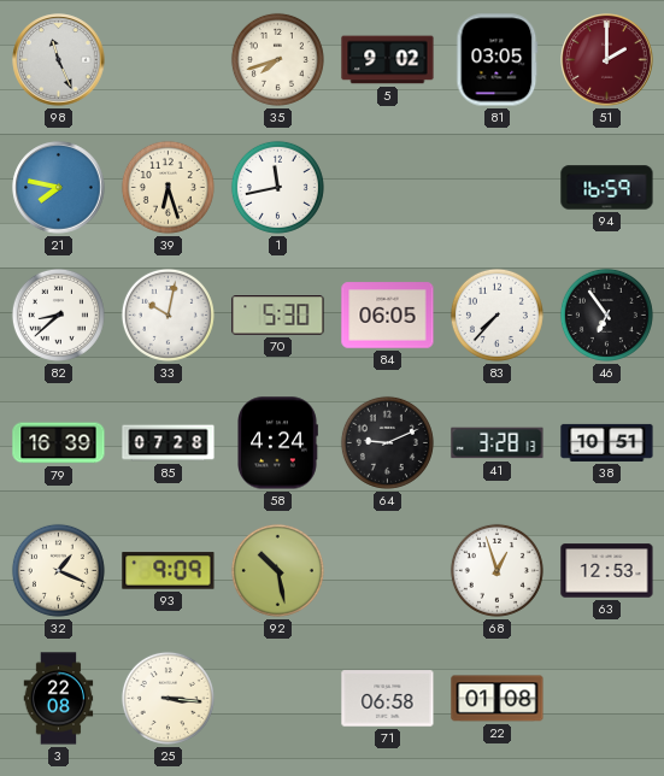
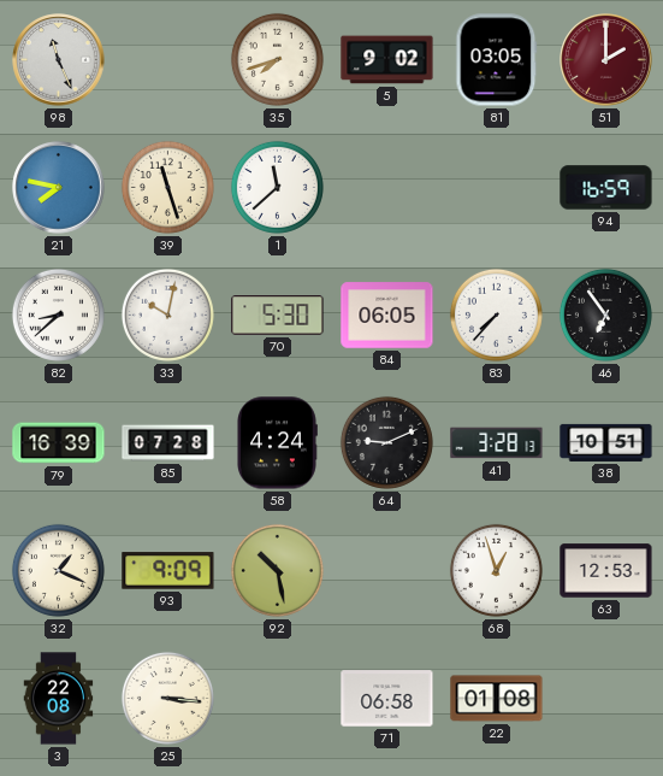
39: 6:27 -> 11:27 (167, 187)
1: 11:43 -> 11:38 (277, 187)
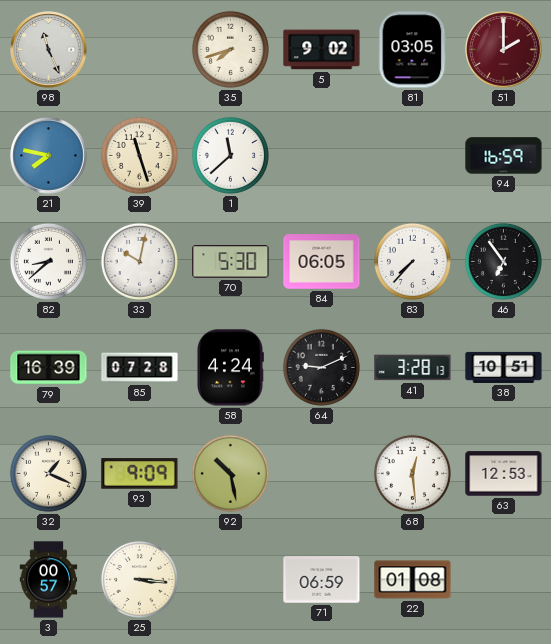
68: 12:57 -> 12:29 (412, 473)
3: 22:08 -> 00:57 (49, 580)
71: 06:58 -> 06:59 (322, 580)
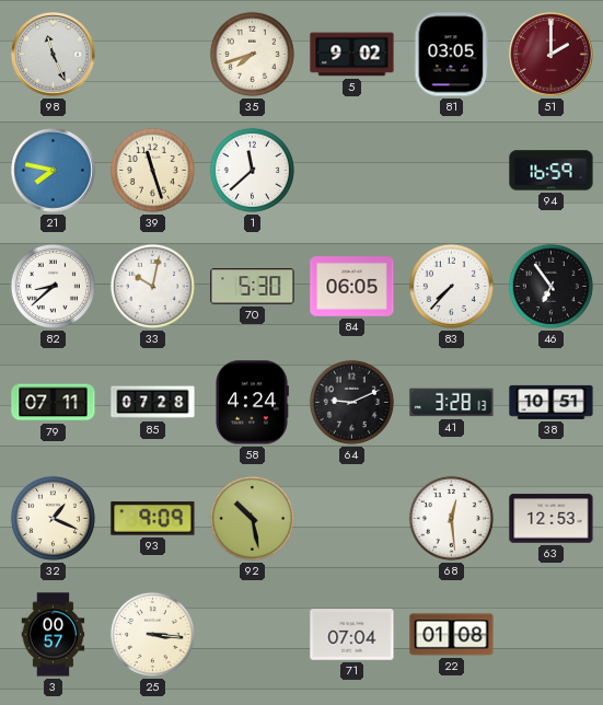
79: 16:39 -> 07:11 (54, 403)
71: 06:59 -> 07:04 (352, 635)
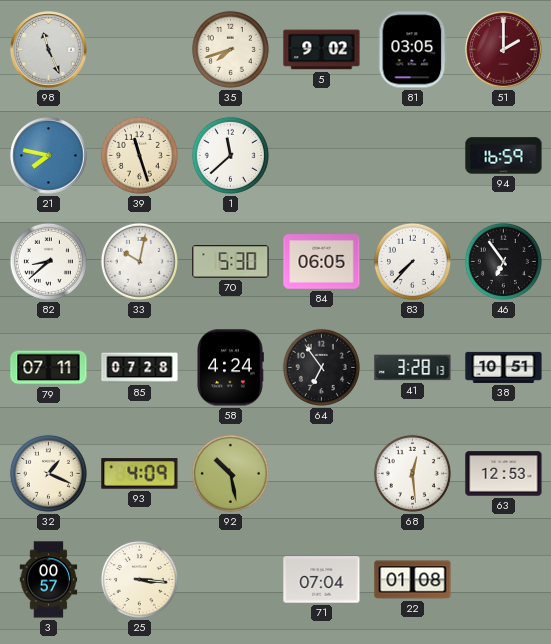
64: 9:11 -> 6:54 (321, 367)
93: 9:09 -> 4:09 (140, 474)
